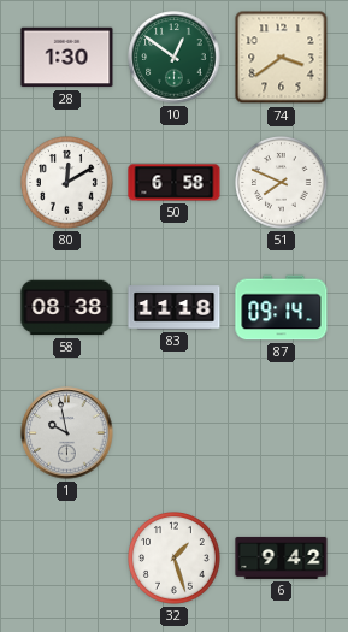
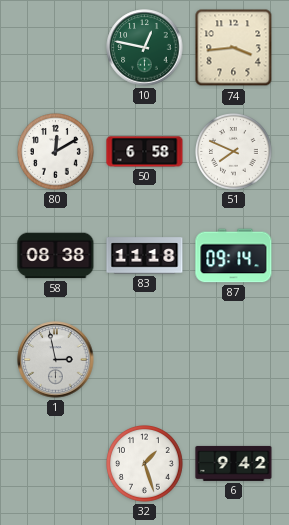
28: 1:30 -> none (67, 58)
10: 12:51 -> 12:47 (145, 48)
74: 3:39 -> 3:44 (234, 48)
1: 9:58 -> 2:58 (56, 360)
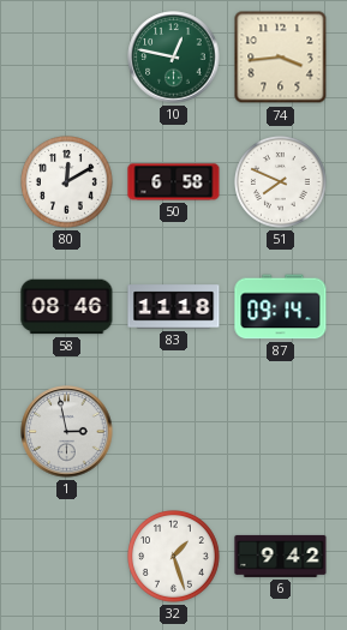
58: 08:38 -> 08:46 (67, 307)
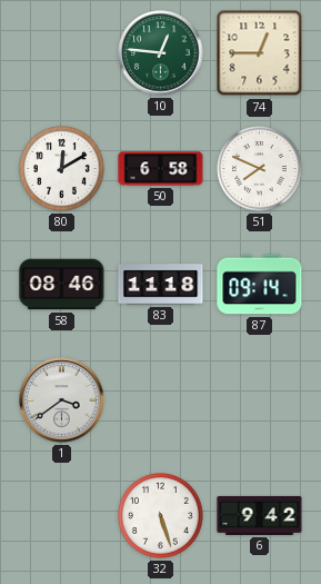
10: 12:47 -> 12:46 (161, 53)
74: 3:44 -> 12:45 (260, 53)
1: 2:58 -> 3:39 (62, 400)
32: 1:27 -> 5:27 (161, 516)
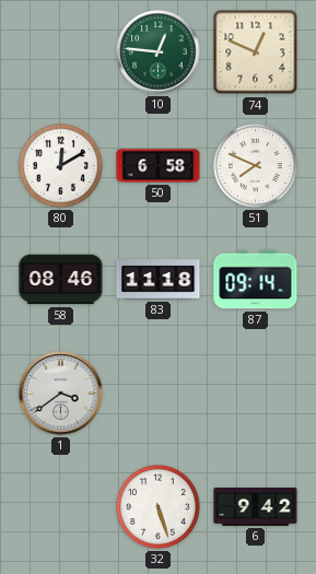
74: 12:45 -> 12:49 (256, 52)
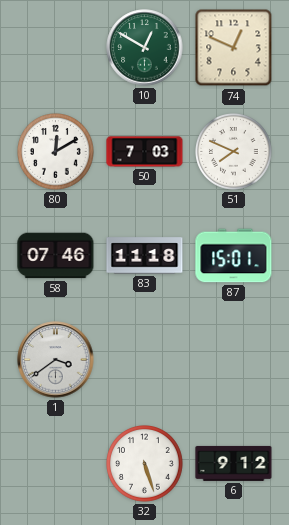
10: 12:46 -> 12:50 (145, 48)
50: 6:58 -> 7:03 (145, 152)
58: 08:46 -> 07:46 (56, 256)
87: 09:14 -> 15:01 (234, 256)
6: 9:42 -> 9:12 (234, 463)
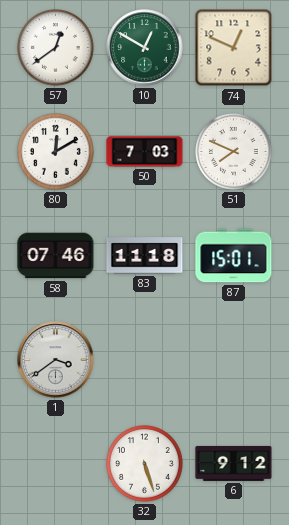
57: none -> 12:39 (56, 48)
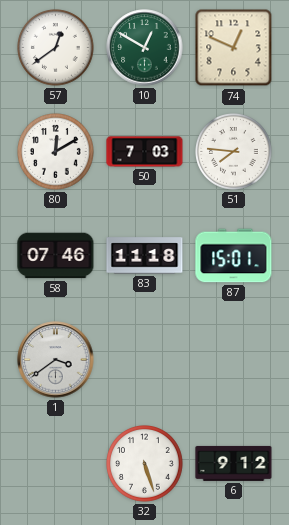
51: 7:49 -> 7:46 (234, 152)
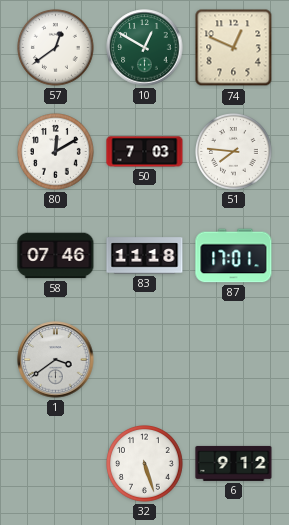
87: 15:01 -> 17:01 (234, 256)
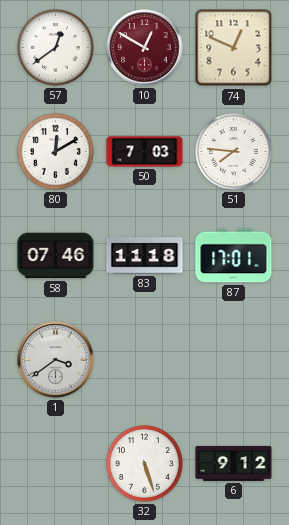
10 dial: green -> burgundy (145, 48)
